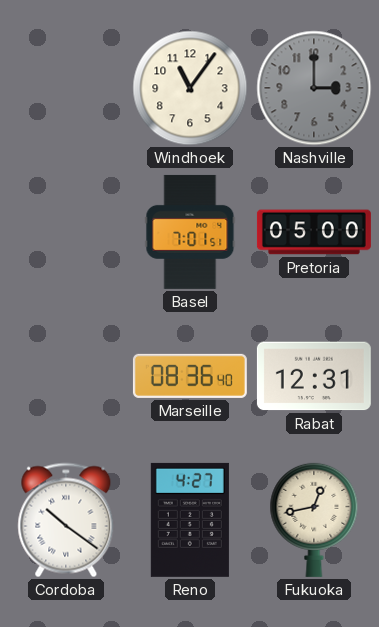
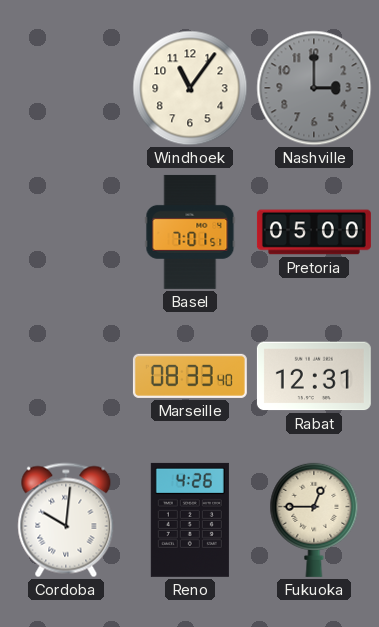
Marseille: 08:36 -> 08:33 (190, 376)
Cordoba: 10:21 -> 10:01 (66, 520)
Reno: 4:27 -> 4:26 (190, 520)
Fukuoka: 12:43 -> 12:45 (314, 520)
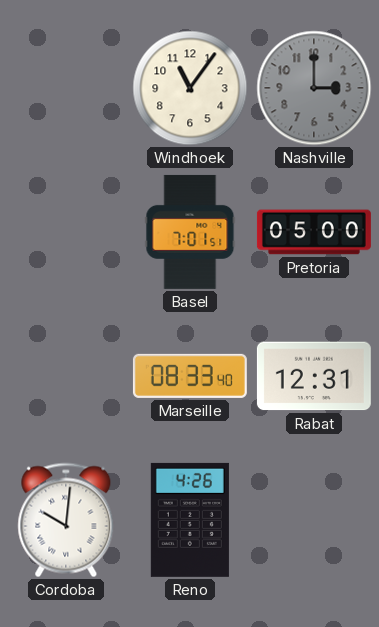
Fukuoka: 12:45 -> none (314, 520)
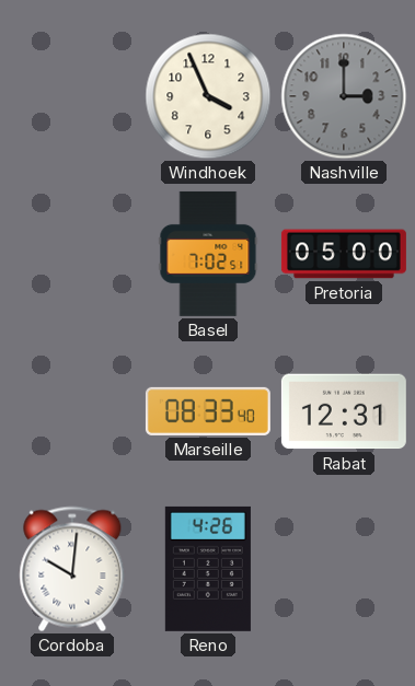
Windhoek: 11:06 -> 3:56 (208, 96)
Basel: 7:01 -> 7:02 (208, 254)
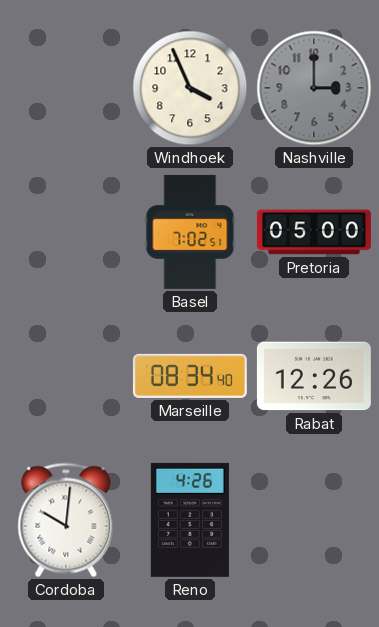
Marseille: 08:33 -> 08:34 (190, 376)
Rabat: 12:31 -> 12:26 (314, 376)
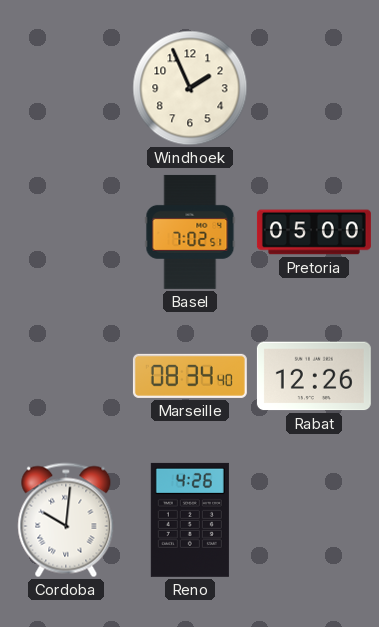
Windhoek: 3:56 -> 1:56 (190, 88)
Nashville: 3:00 -> none (314, 88)
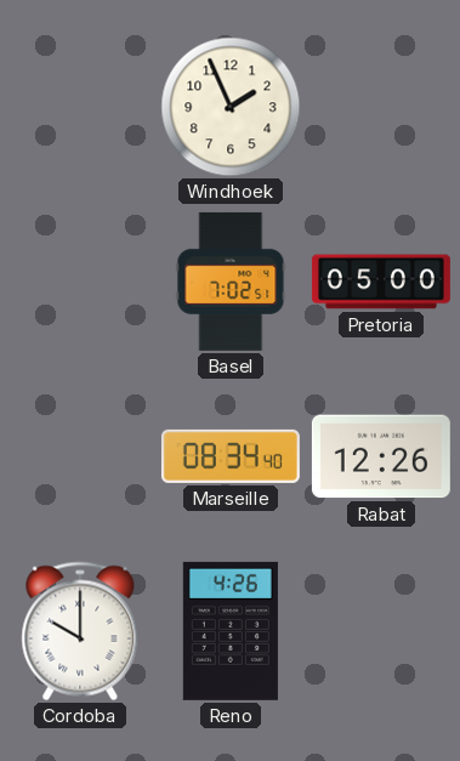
Cordoba: 10:01 -> 10:00 (80, 631)
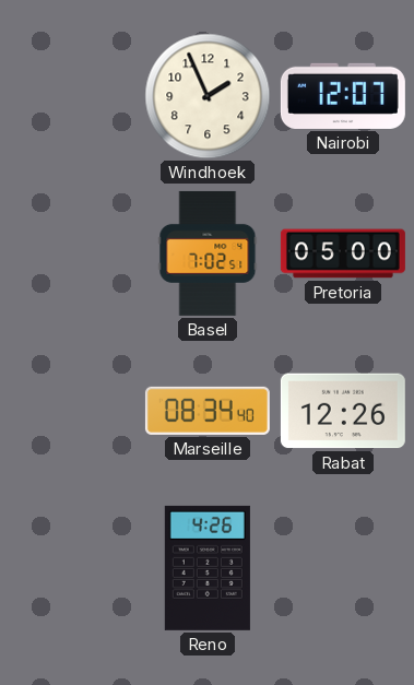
Nairobi: none -> 12:07 (343, 96)
Cordoba: 10:00 -> none (80, 631)
